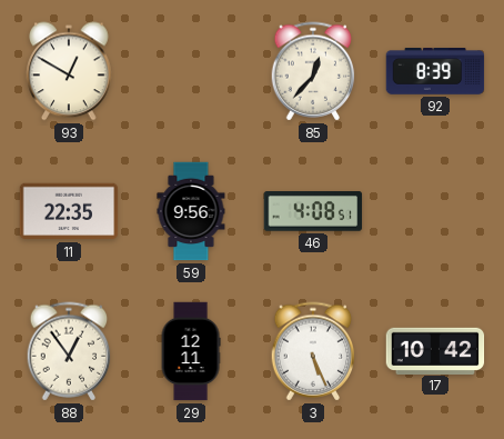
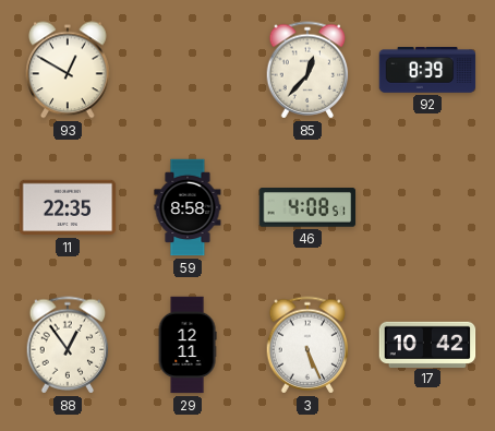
59: 9:56 -> 8:58 (188, 207)
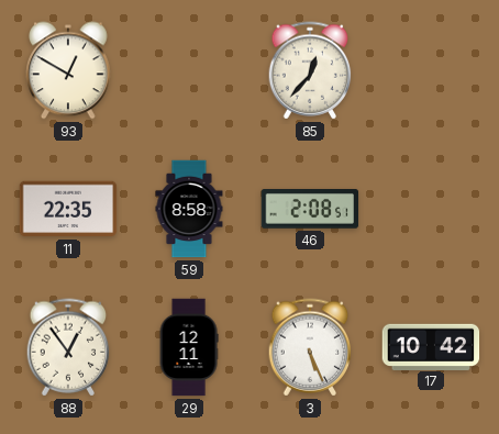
92: 8:39 -> none (427, 71)
46: 4:08 -> 2:08 (310, 210)
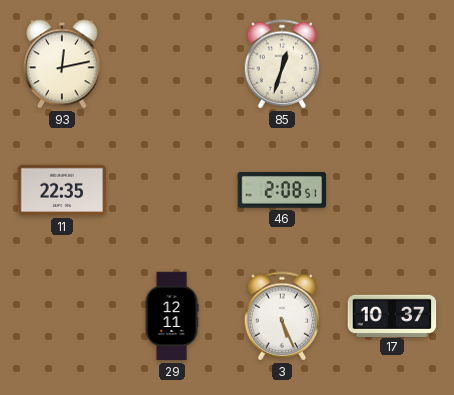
93: 12:50 -> 12:13 (63, 64)
85: 12:37 -> 12:33 (282, 64)
59: 8:58 -> none (189, 209)
88: 12:54 -> none (68, 347)
17: 10:42 -> 10:37 (392, 315)
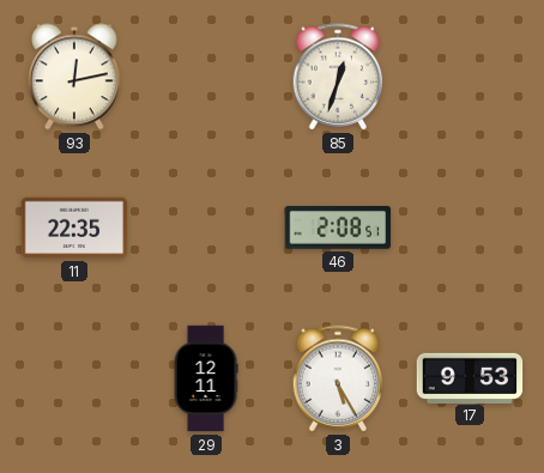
3: 5:26 -> 5:25 (338, 378)
17: 10:37 -> 9:53 (470, 377)
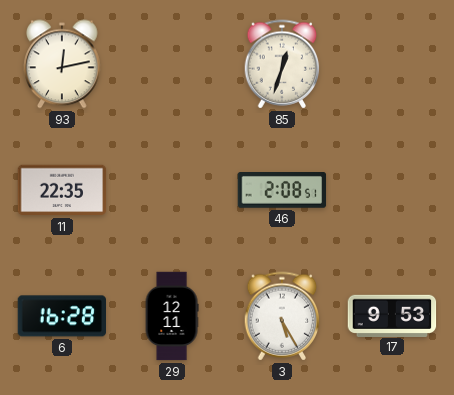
6: none -> 16:28 (62, 316)
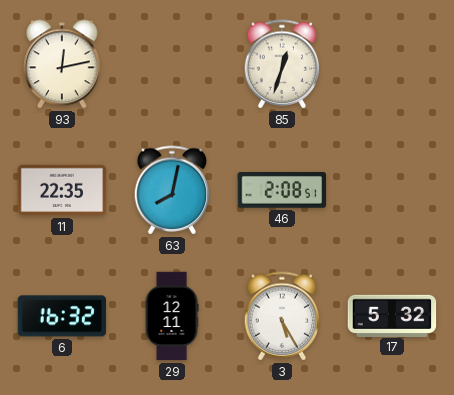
63: none -> 8:02 (172, 190)
6: 16:28 -> 16:32 (62, 316)
17: 9:53 -> 5:32 (392, 315)
